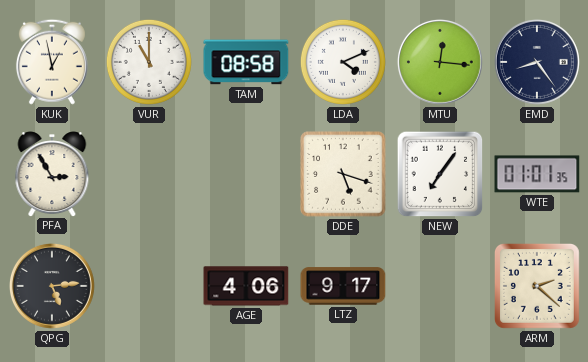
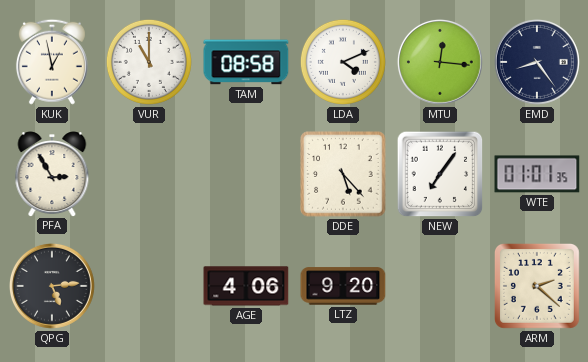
DDE: 5:18 -> 5:23 (343, 174)
LTZ: 9:17 -> 9:20 (343, 286)
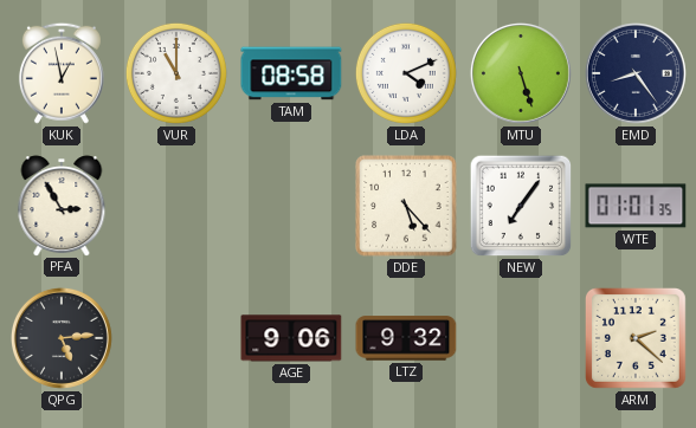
MTU: 12:16 -> 5:27 (521, 73)
AGE: 4:06 -> 9:06 (291, 338)
LTZ: 9:20 -> 9:32 (406, 338)
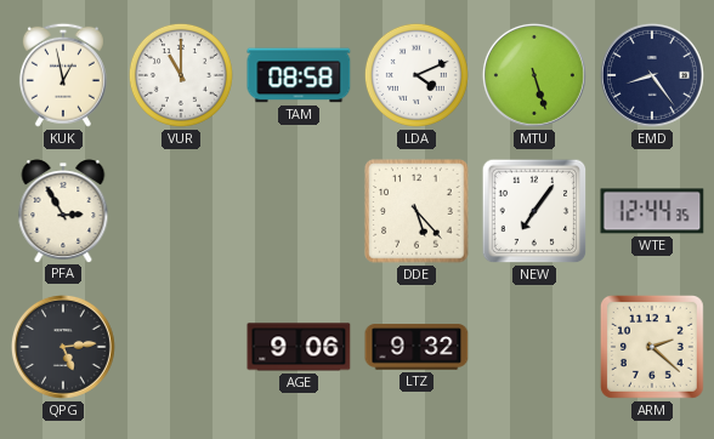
WTE: 01:01 -> 12:44 (652, 211)
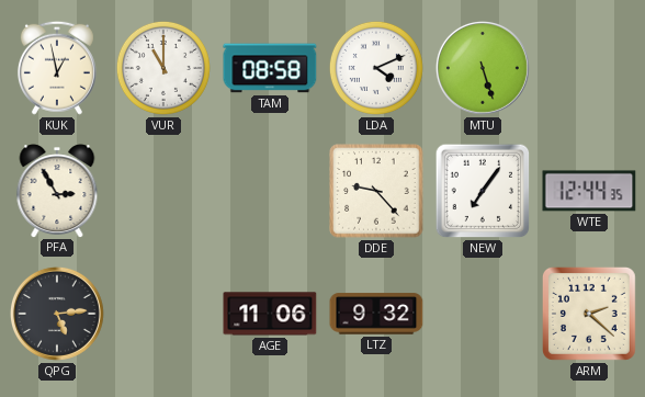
EMD: 8:24 -> none (652, 75)
DDE: 5:23 -> 9:23 (376, 191)
AGE: 9:06 -> 11:06 (270, 314)
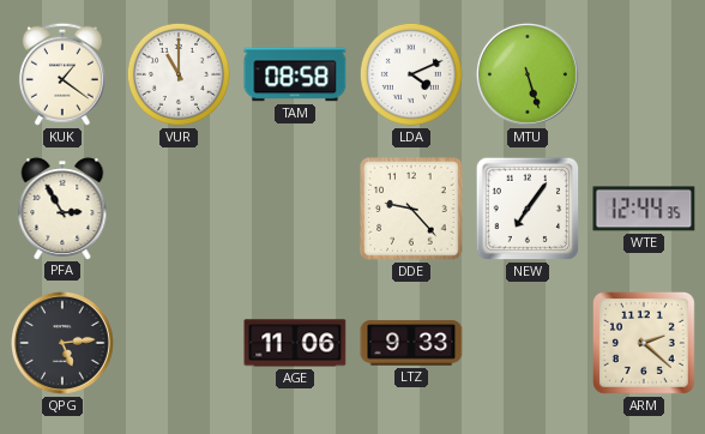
KUK: 12:58 -> 1:21 (62, 74)
LTZ: 9:32 -> 9:33 (411, 343)
